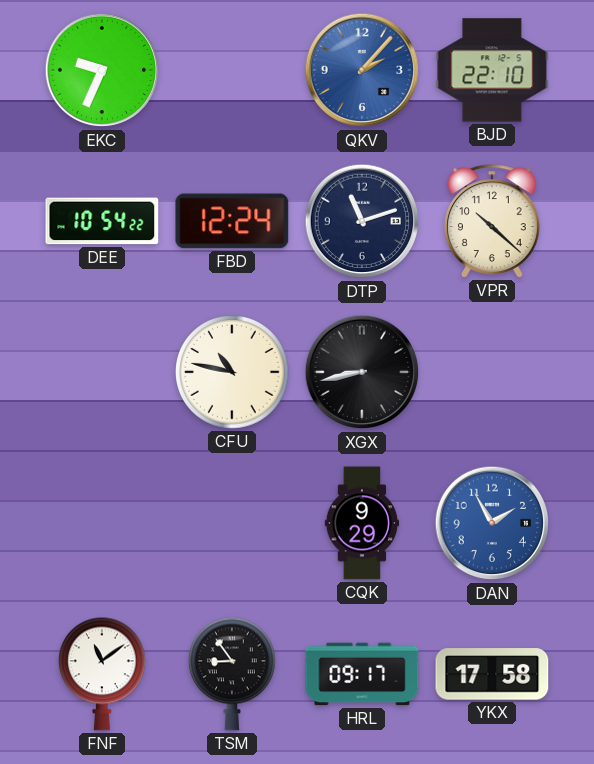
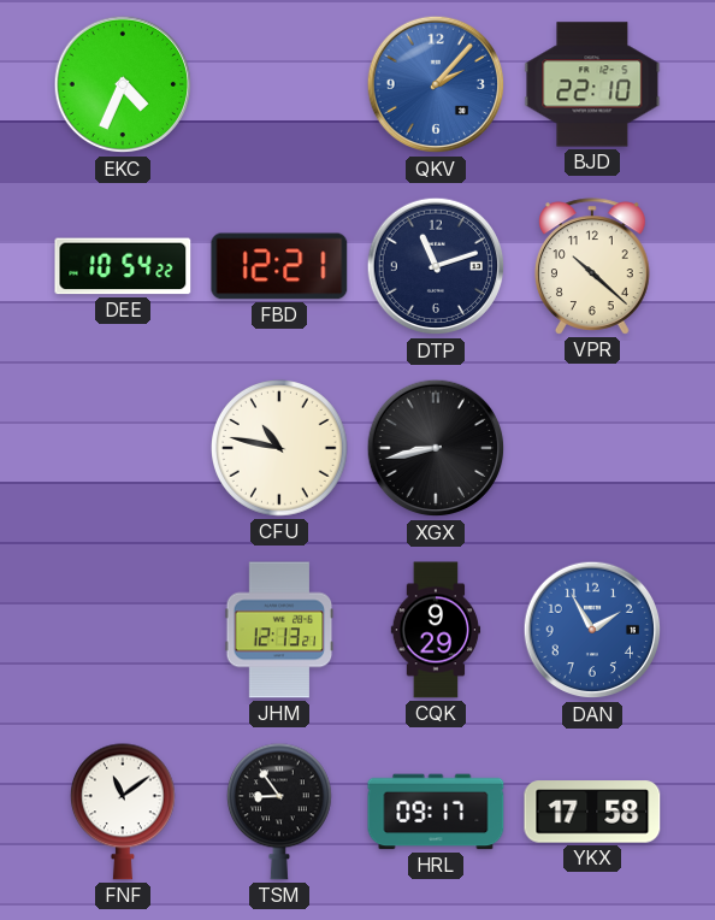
EKC: 9:34 -> 4:34 (123, 84)
FBD: 12:24 -> 12:21 (279, 266)
JHM: none -> 12:13 (279, 630)
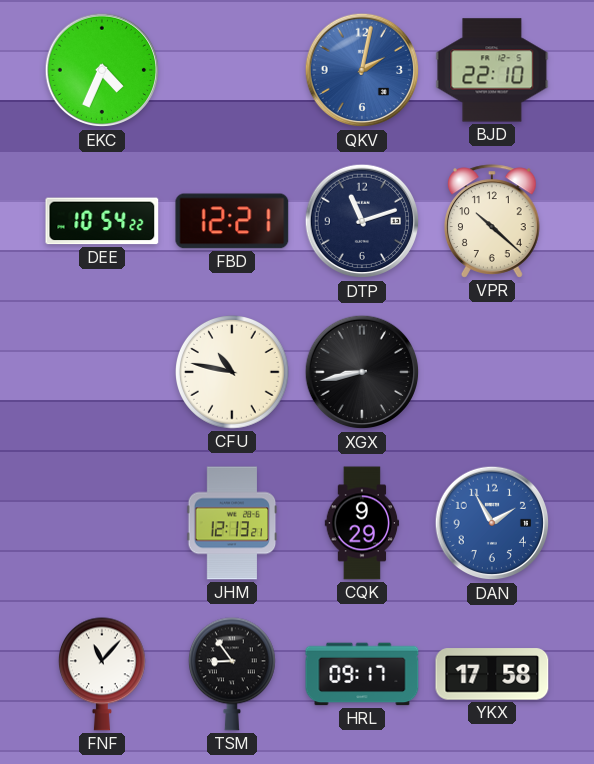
QKV: 2:07 -> 2:02 (362, 70)
FNF: 11:09 -> 11:07 (102, 674)
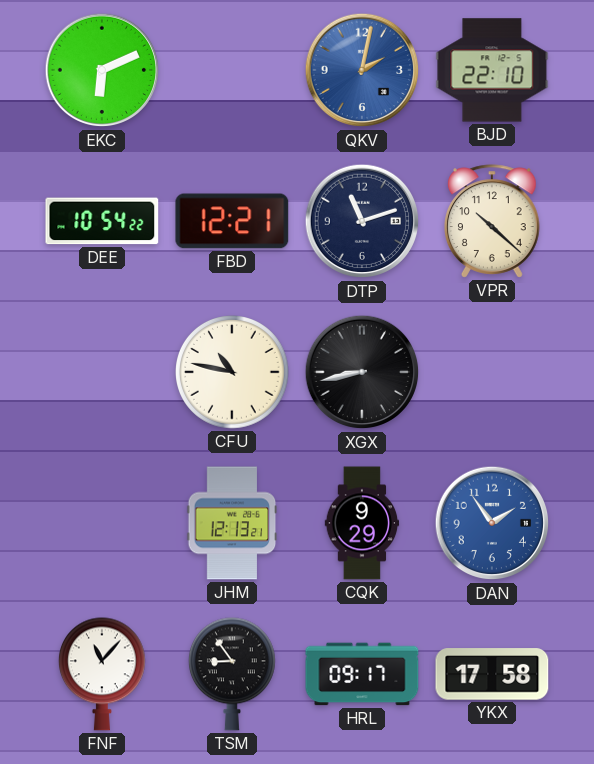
EKC: 4:34 -> 6:11 (102, 70)
DAN: 1:55 -> 1:54 (492, 523)
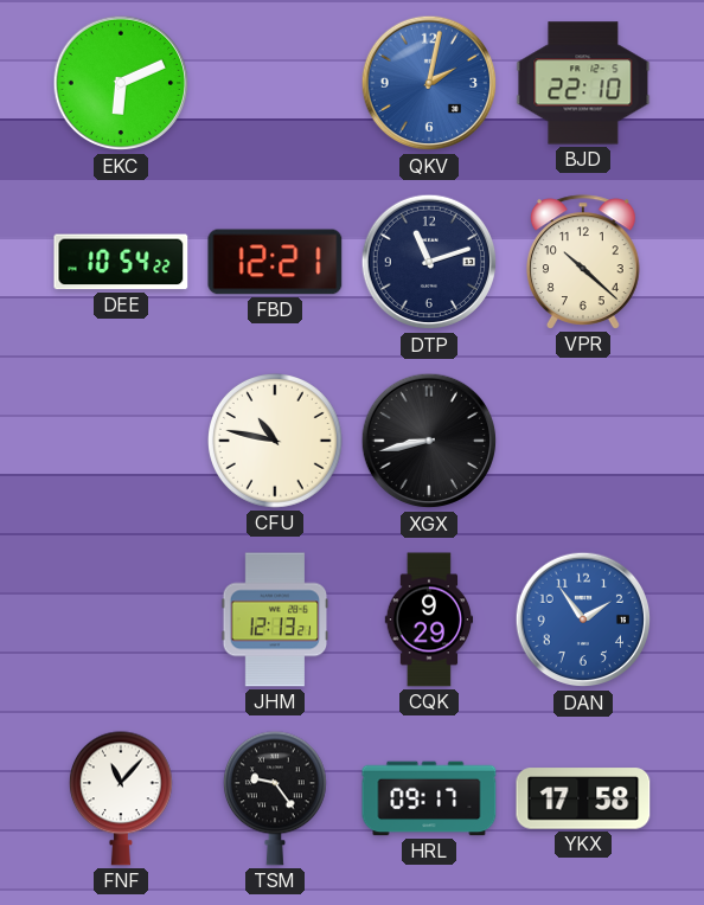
TSM: 8:54 -> 9:24 (275, 798)
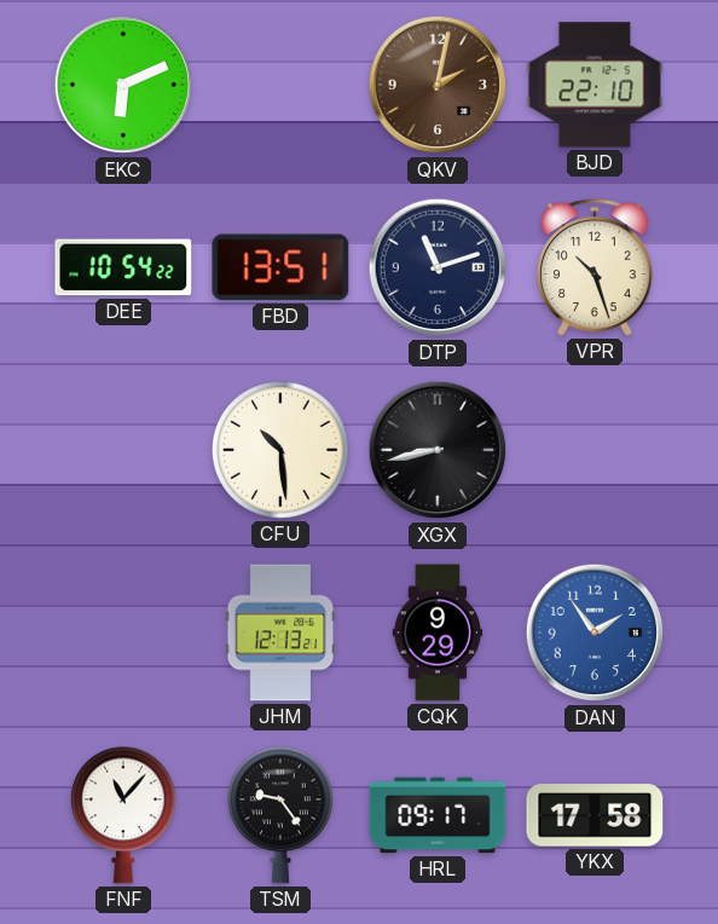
QKV dial: blue -> brown (438, 85)
FBD: 12:21 -> 13:51 (280, 267)
VPR: 10:22 -> 10:27 (596, 267)
CFU: 10:47 -> 10:29 (282, 451)
